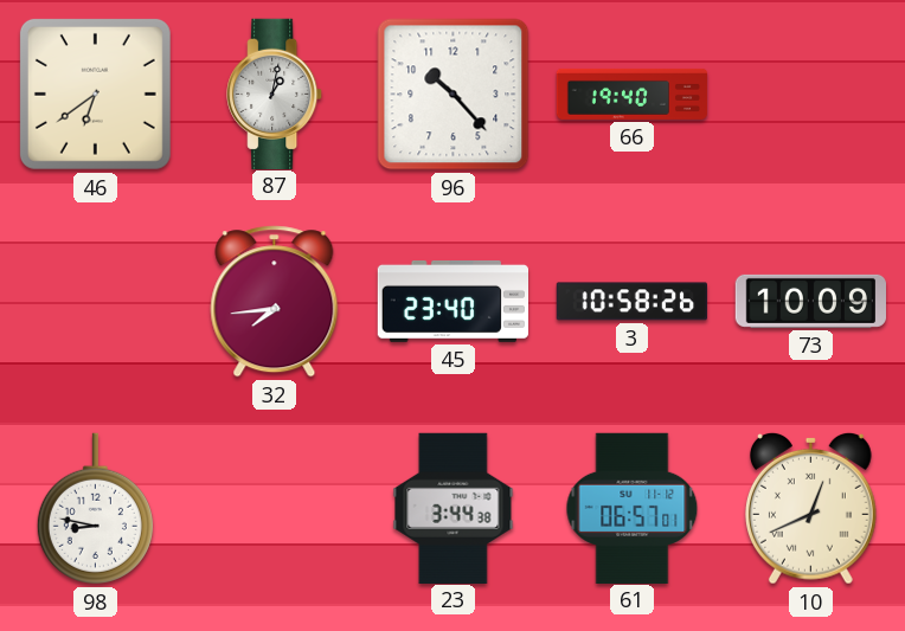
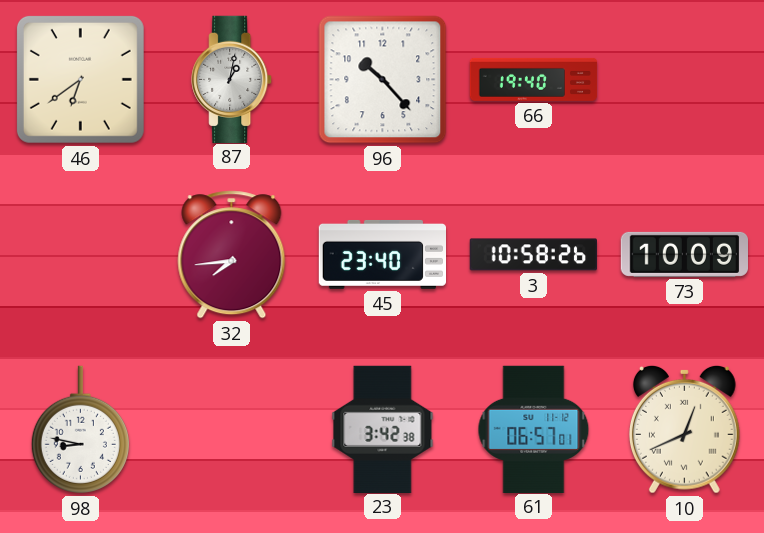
23: 3:44 -> 3:42 (383, 429)
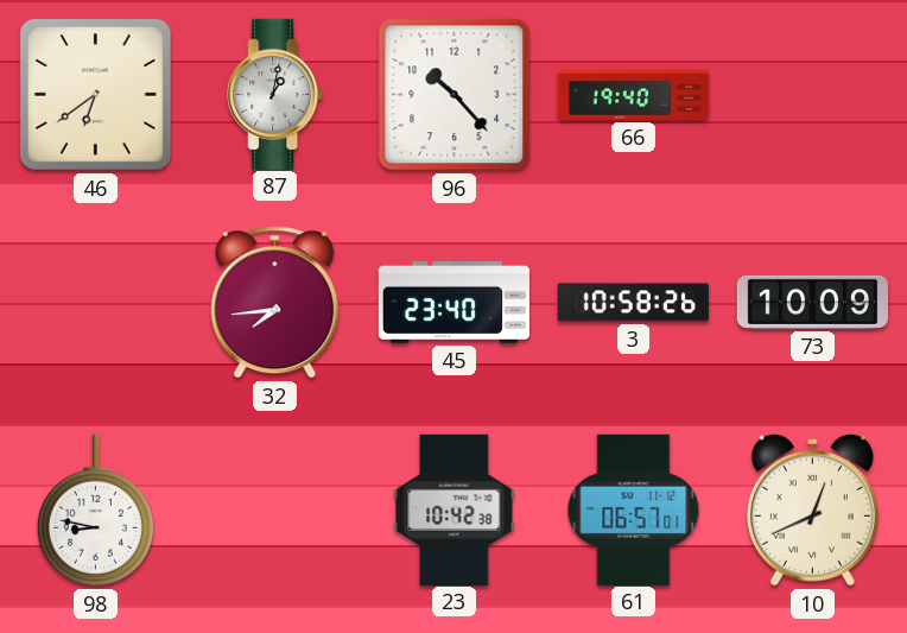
23: 3:42 -> 10:42 (455, 509)
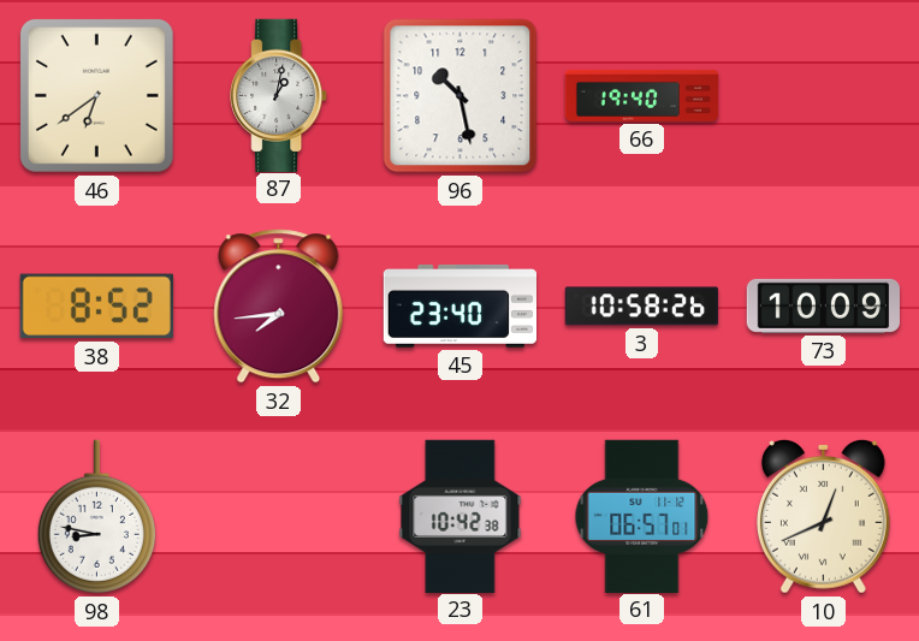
96: 10:23 -> 10:28 (461, 96)
38: none -> 8:52 (96, 307)
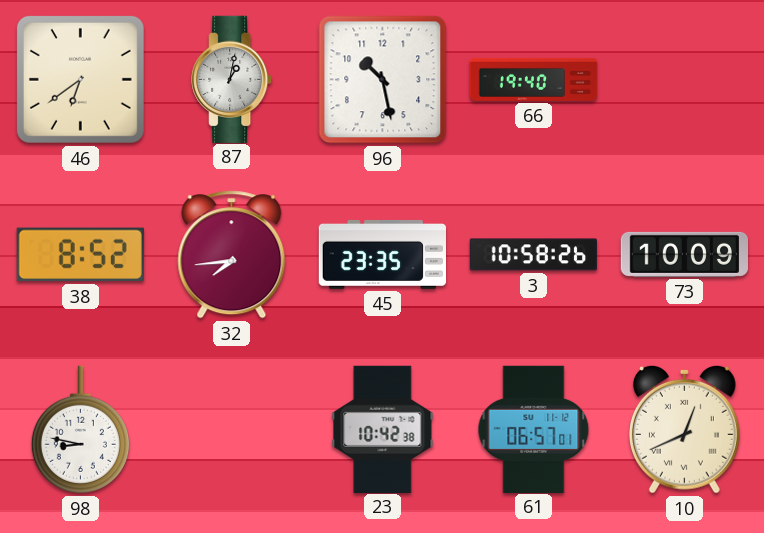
45: 23:40 -> 23:35 (382, 254)
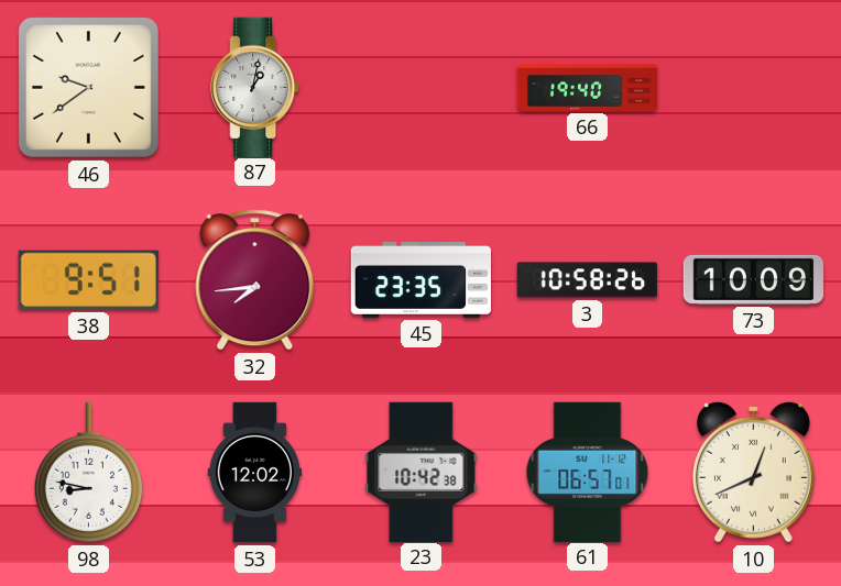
46: 6:39 -> 9:39 (88, 87)
96: 10:28 -> none (383, 80)
38: 8:52 -> 9:51 (88, 280)
53: none -> 12:02 (255, 473)
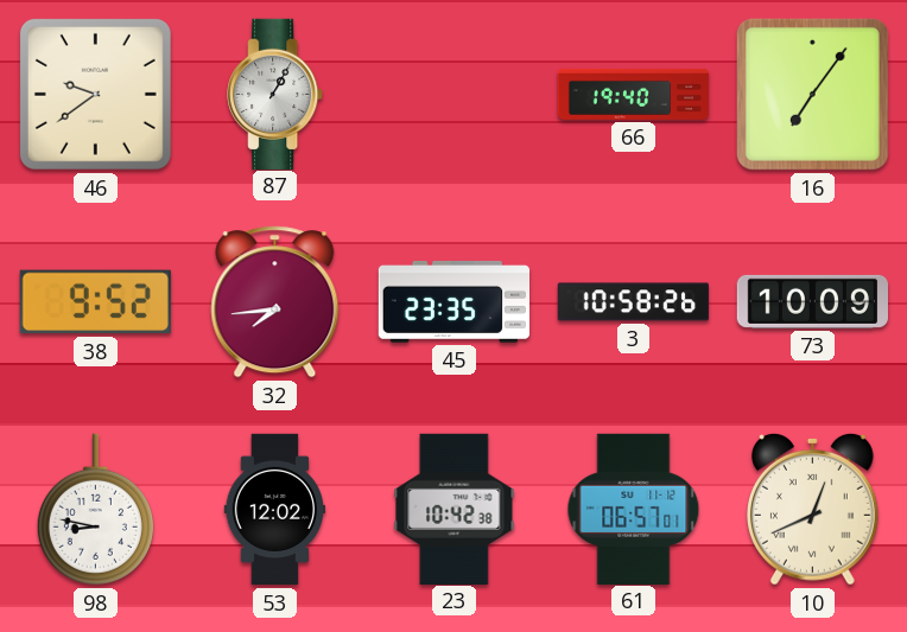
87: 1:02 -> 1:05 (275, 94)
16: none -> 7:06 (812, 94)
38: 9:51 -> 9:52 (95, 302)
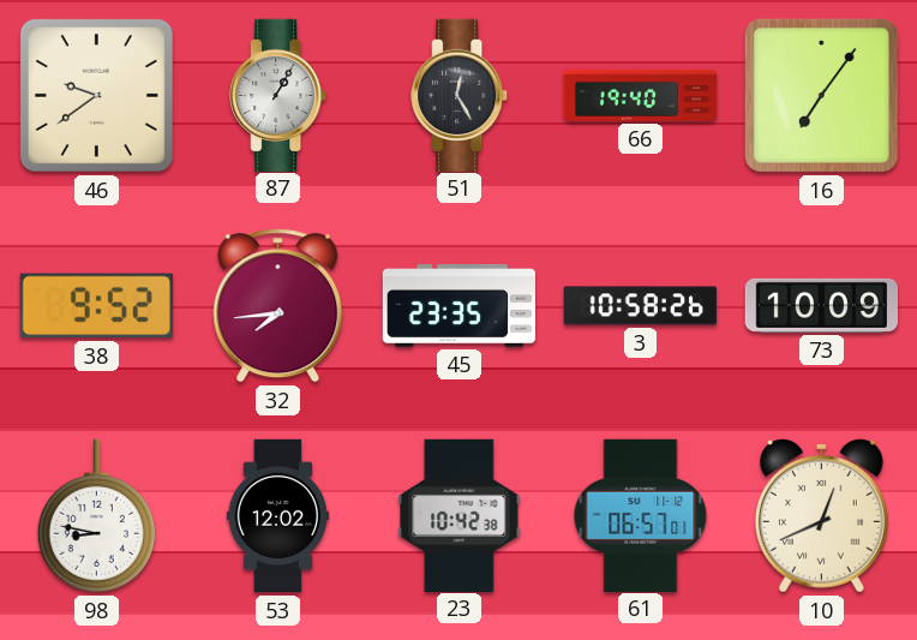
51: none -> 12:25 (460, 95)
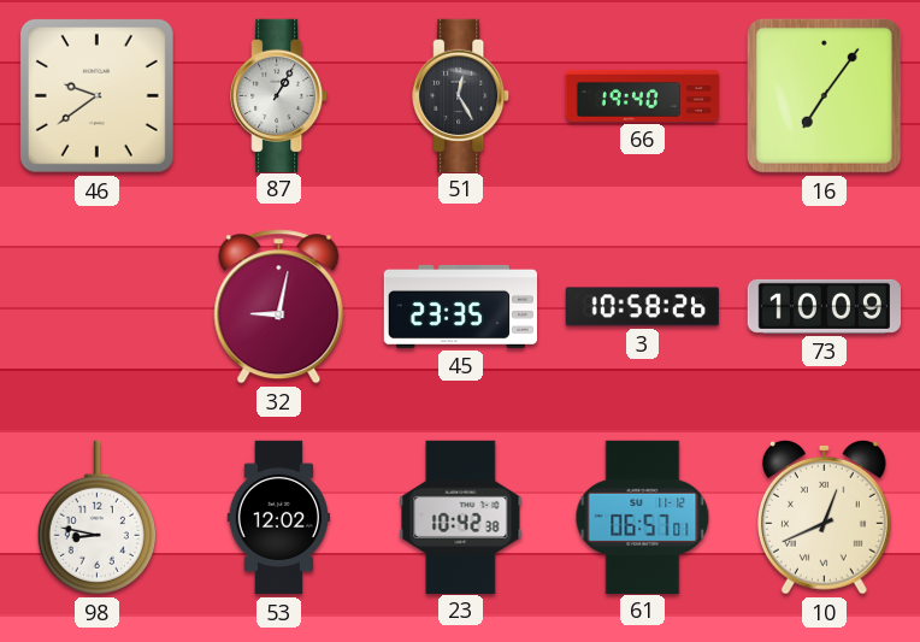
38: 9:52 -> none (96, 306)
32: 7:44 -> 9:02 (279, 307)
